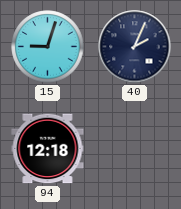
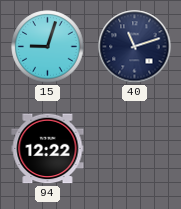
40: 2:04 -> 11:12 (135, 47)
94: 12:18 -> 12:22 (48, 149)
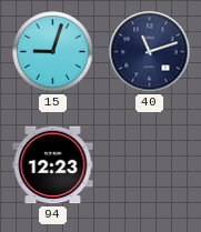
94: 12:22 -> 12:23 (53, 165)
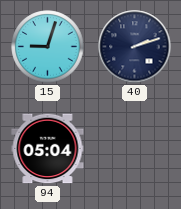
40: 11:12 -> 2:12 (135, 47)
94: 12:23 -> 05:04 (48, 149)
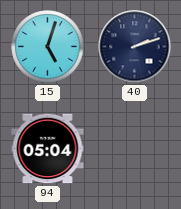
15: 9:03 -> 5:03 (48, 47)
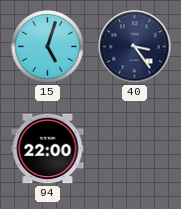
40: 2:12 -> 3:24 (135, 47)
94: 05:04 -> 22:00 (48, 149)
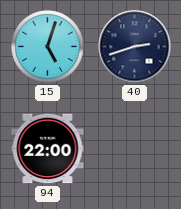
40: 3:24 -> 2:42 (135, 47)
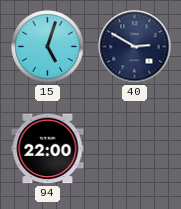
40: 2:42 -> 2:50 (135, 47)
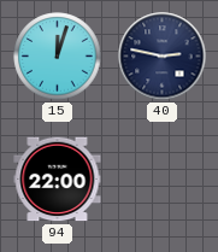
15: 5:03 -> 12:03 (58, 57)
40: 2:50 -> 2:47 (163, 57)
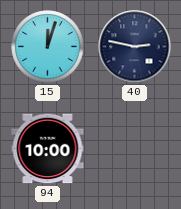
94: 22:00 -> 10:00 (48, 149)
